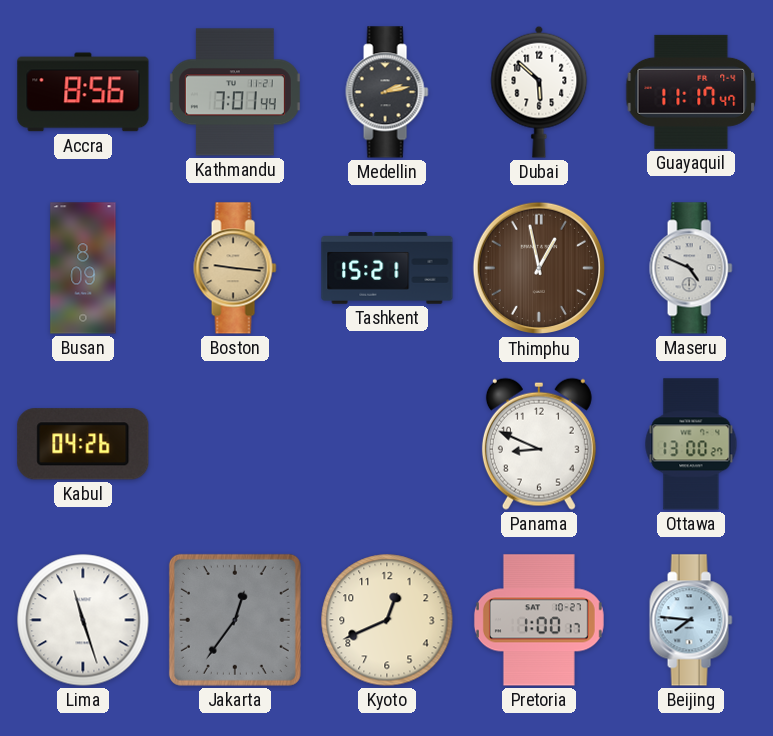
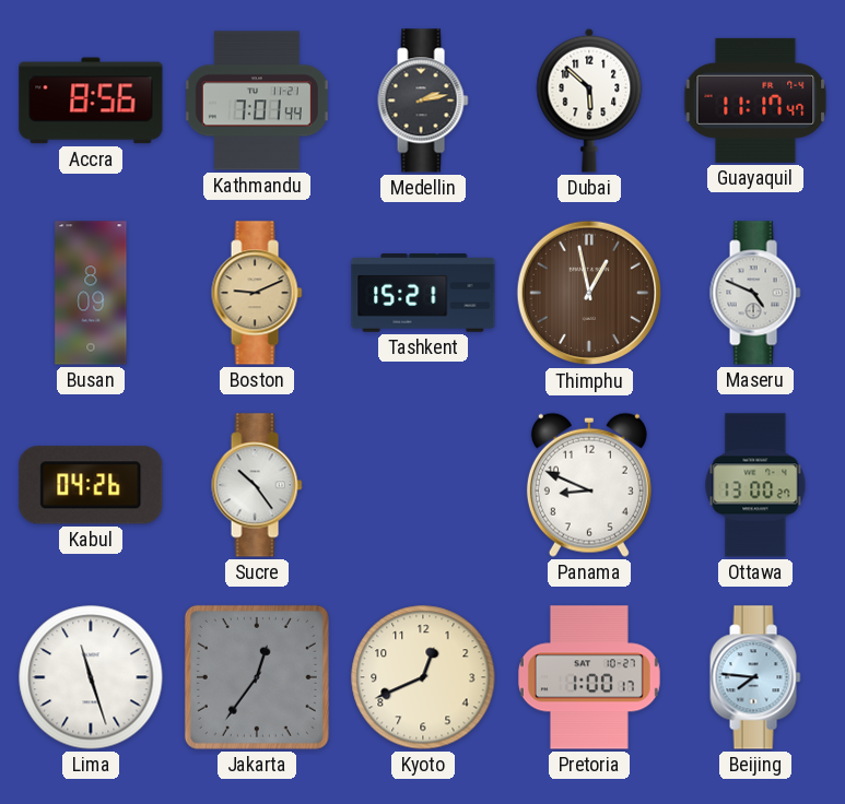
Boston: 9:16 -> 9:11 (257, 293)
Sucre: none -> 10:24 (257, 485)
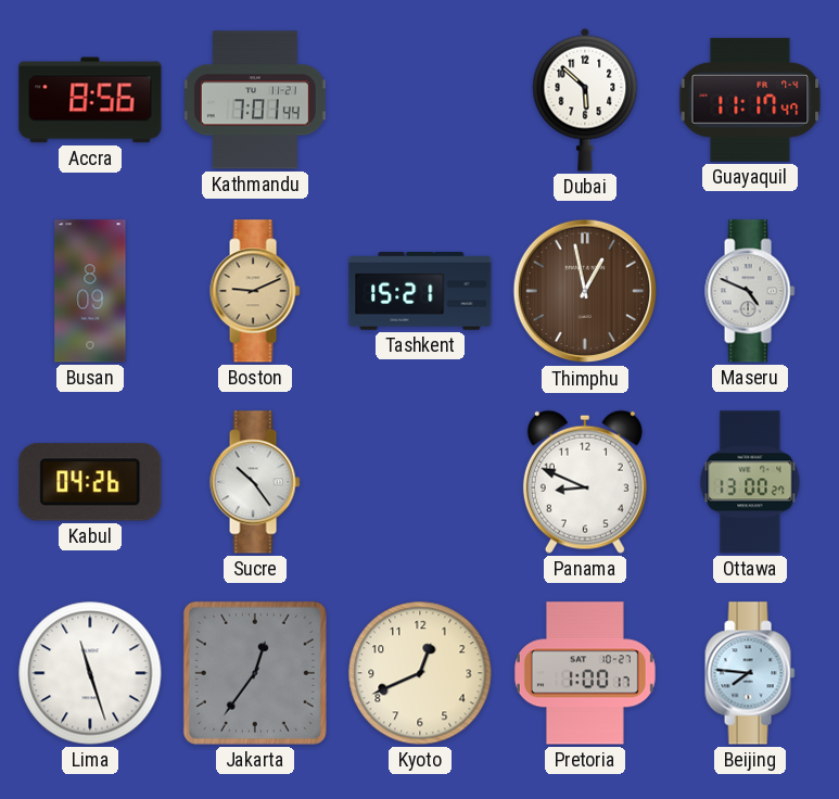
Medellin: 2:13 -> none (423, 100)
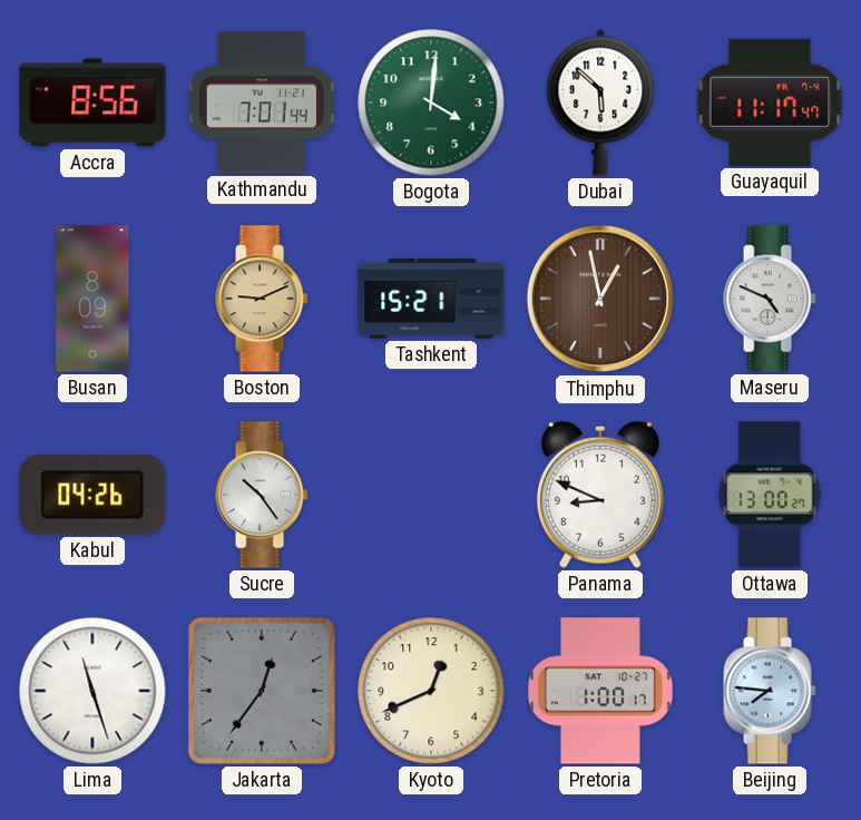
Bogota: none -> 4:01 (431, 102)
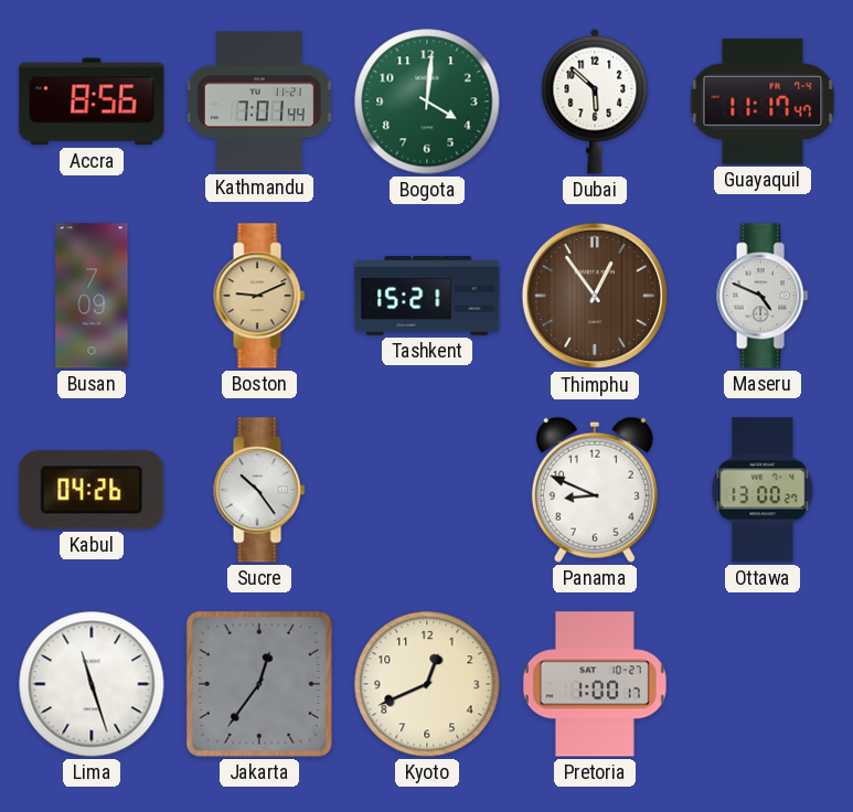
Busan: 8:09 -> 7:09 (92, 296)
Thimphu: 12:58 -> 12:54 (595, 296)
Beijing: 7:46 -> none (770, 691)
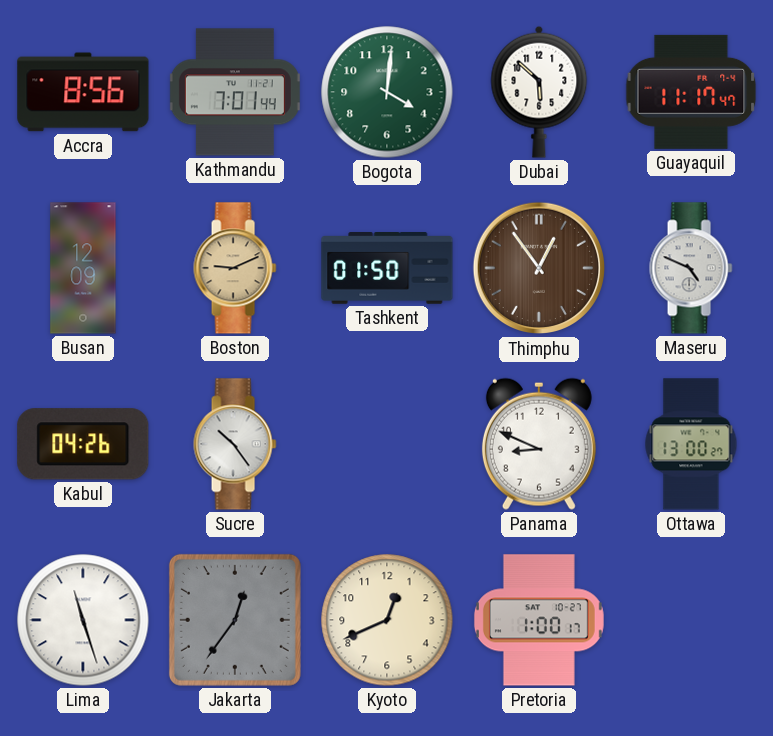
Busan: 7:09 -> 12:09 (83, 268)
Tashkent: 15:21 -> 01:50 (387, 269)
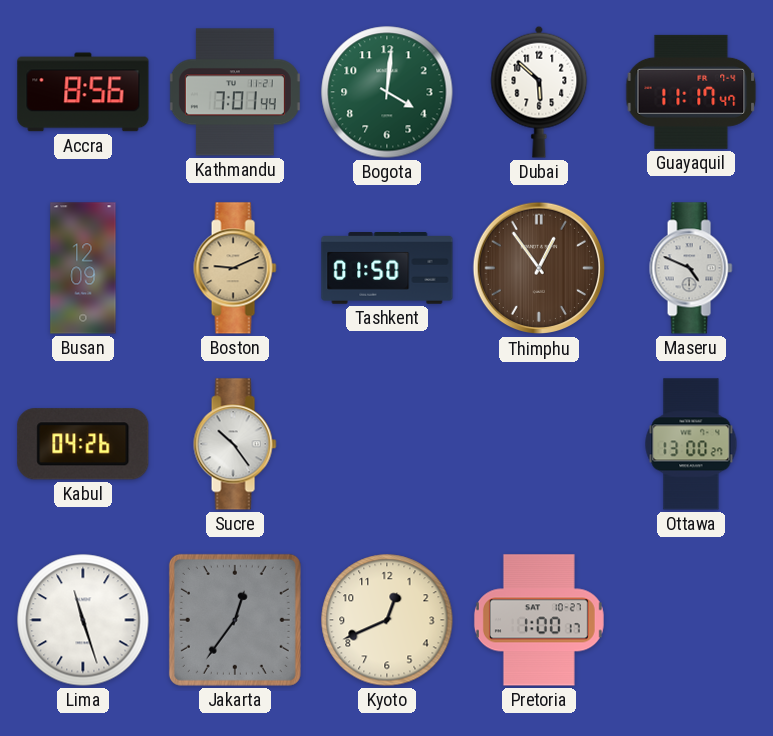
Panama: 8:49 -> none (539, 444)
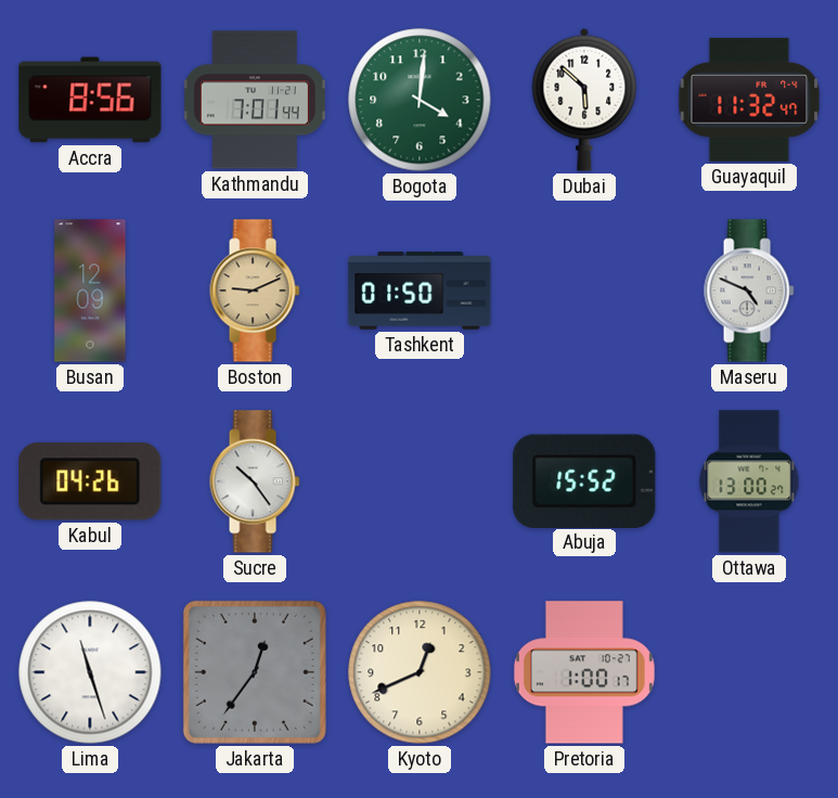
Guayaquil: 11:17 -> 11:32 (749, 100)
Thimphu: 12:54 -> none (539, 268)
Abuja: none -> 15:52 (584, 480)
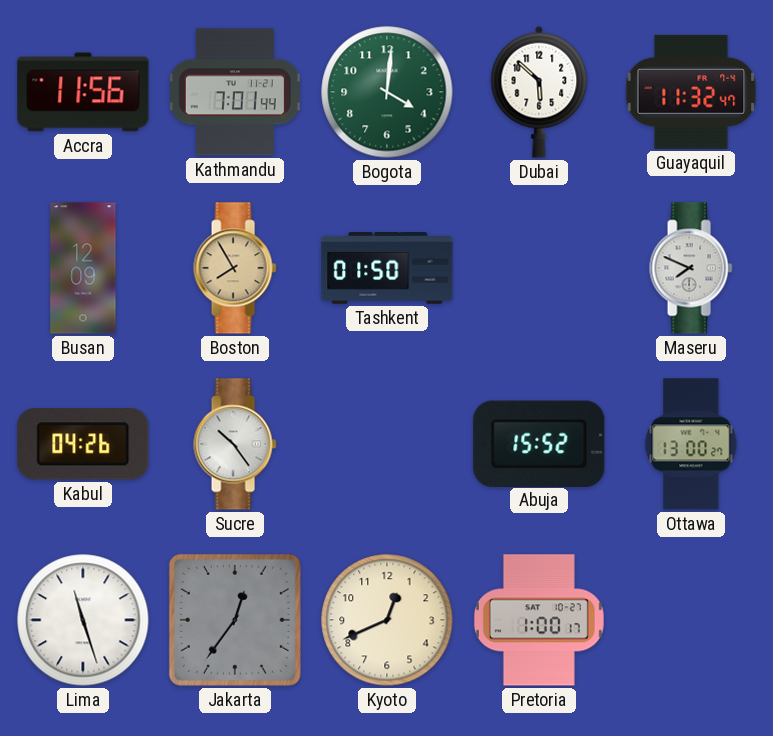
Accra: 8:56 -> 11:56 (83, 92)
Boston: 9:11 -> 7:55 (235, 268)
Maseru: 4:49 -> 7:49 (691, 268)
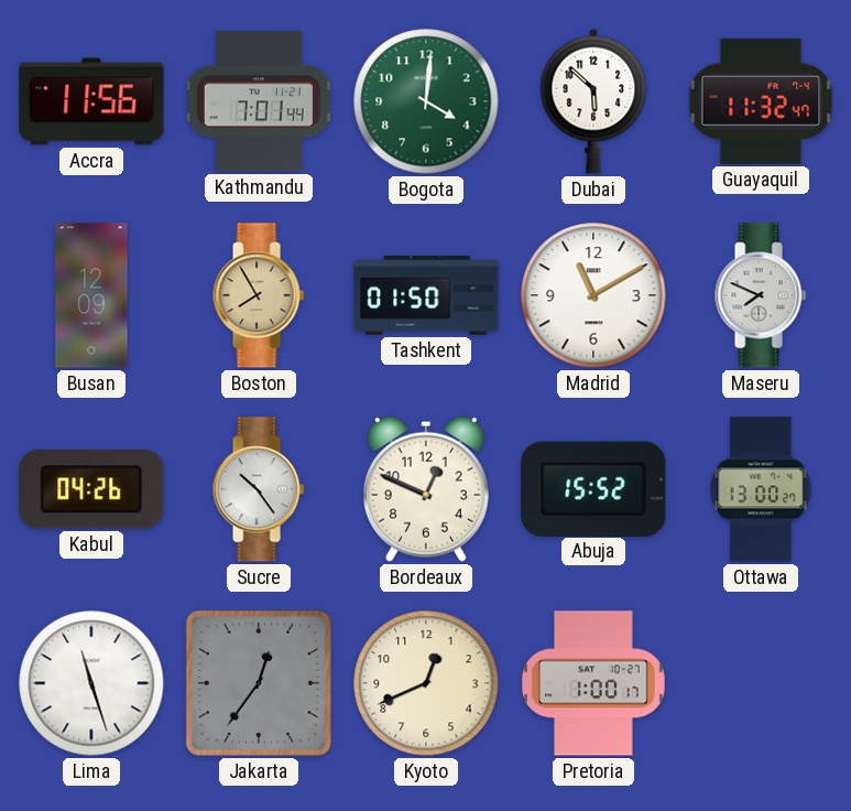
Madrid: none -> 11:10 (593, 295)
Bordeaux: none -> 12:49 (426, 489)
